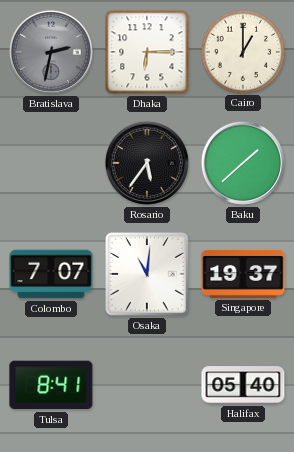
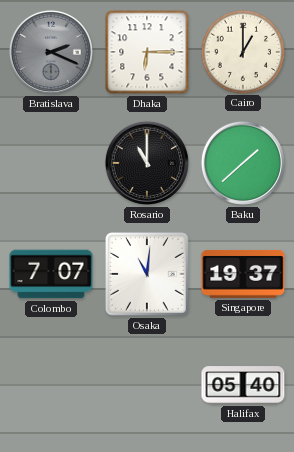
Bratislava: 2:32 -> 2:19 (51, 52)
Rosario: 5:36 -> 11:00 (147, 163)
Tulsa: 8:41 -> none (51, 385)
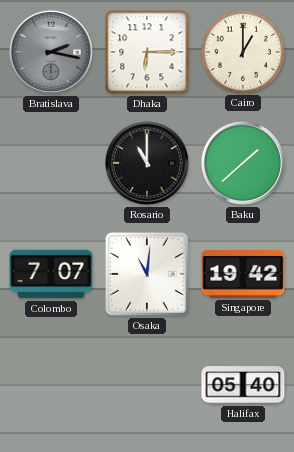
Bratislava: 2:19 -> 2:17 (51, 52)
Singapore: 19:37 -> 19:42 (243, 274)
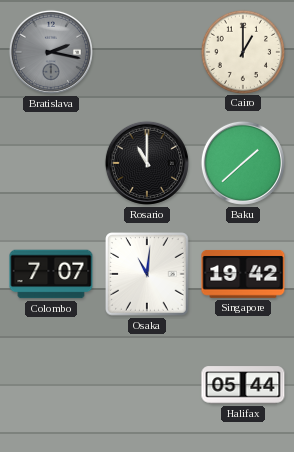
Dhaka: 6:15 -> none (147, 52)
Halifax: 05:40 -> 05:44 (243, 385)
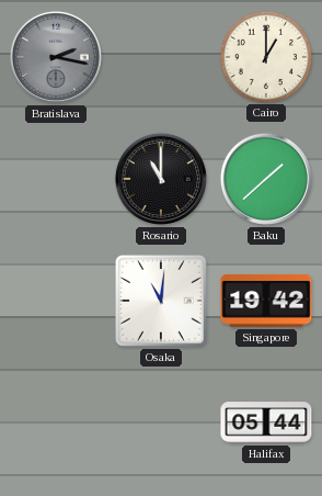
Colombo: 7:07 -> none (51, 274)
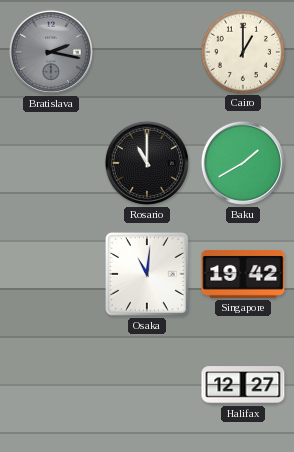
Baku: 1:38 -> 1:40 (243, 163)
Halifax: 05:44 -> 12:27 (243, 385)
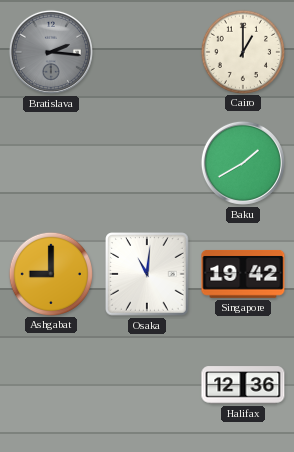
Bratislava: 2:17 -> 2:16 (51, 52)
Rosario: 11:00 -> none (147, 163)
Ashgabat: none -> 9:00 (50, 273)
Halifax: 12:27 -> 12:36 (243, 385)
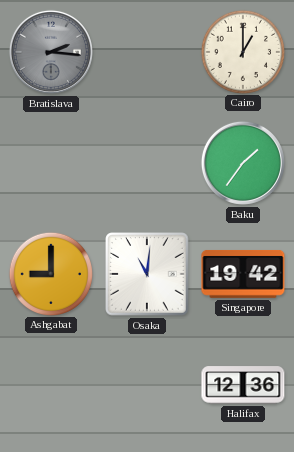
Baku: 1:40 -> 1:36 (243, 163)
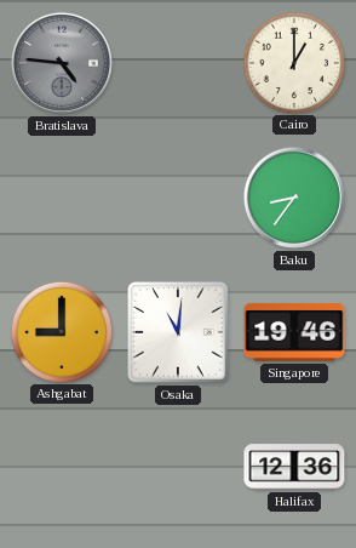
Bratislava: 2:16 -> 4:46 (62, 63)
Baku: 1:36 -> 8:36 (294, 198)
Singapore: 19:42 -> 19:46 (294, 332)
